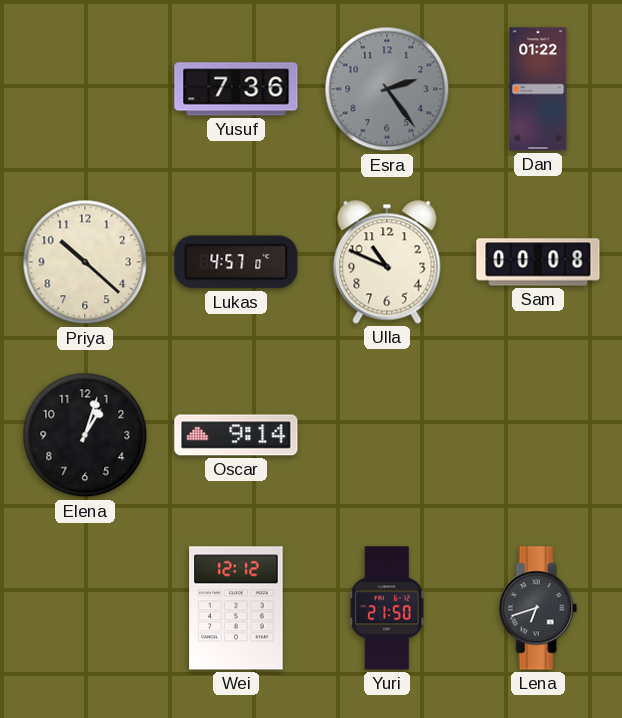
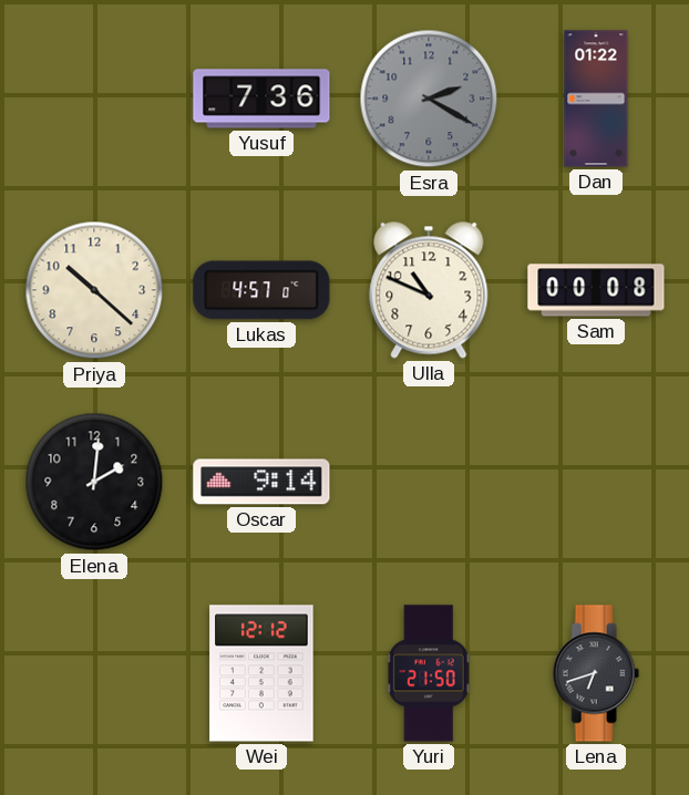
Esra: 2:24 -> 2:20 (429, 99)
Elena: 1:03 -> 2:01 (94, 482)
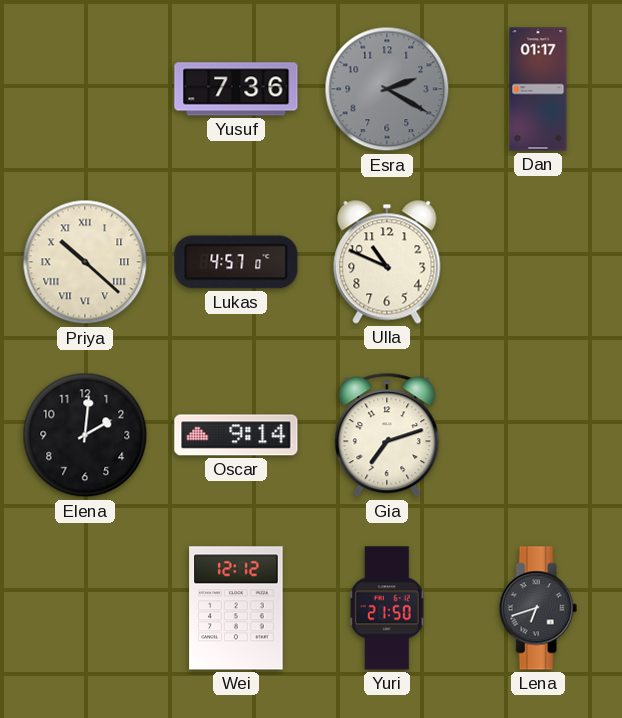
Dan: 01:22 -> 01:17 (538, 89)
Priya numerals: Arabic -> Roman (85, 262)
Sam: 00:08 -> none (596, 290)
Gia: none -> 7:12 (387, 435)
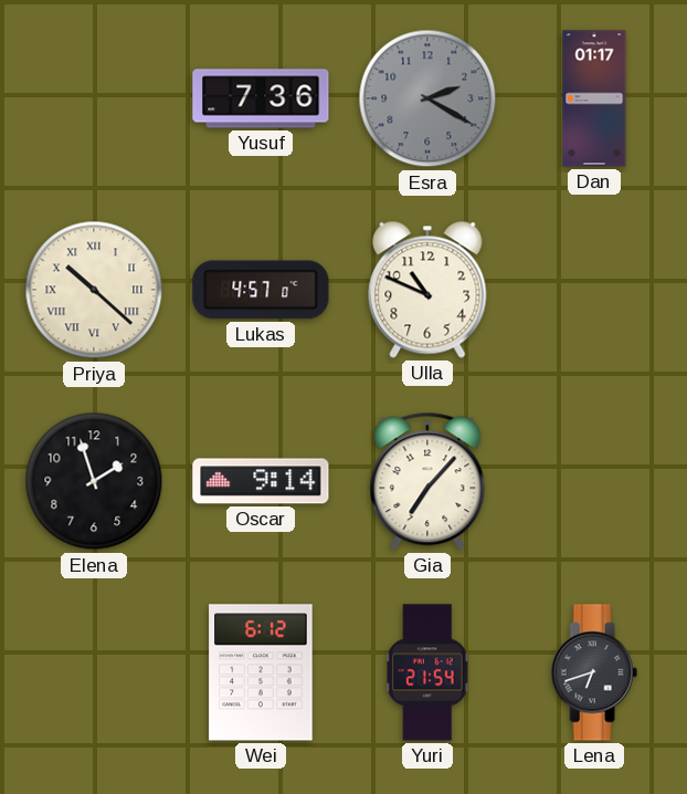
Elena: 2:01 -> 1:57 (94, 481)
Gia: 7:12 -> 7:07 (427, 481)
Wei: 12:12 -> 6:12 (261, 672)
Yuri: 21:50 -> 21:54 (427, 672)
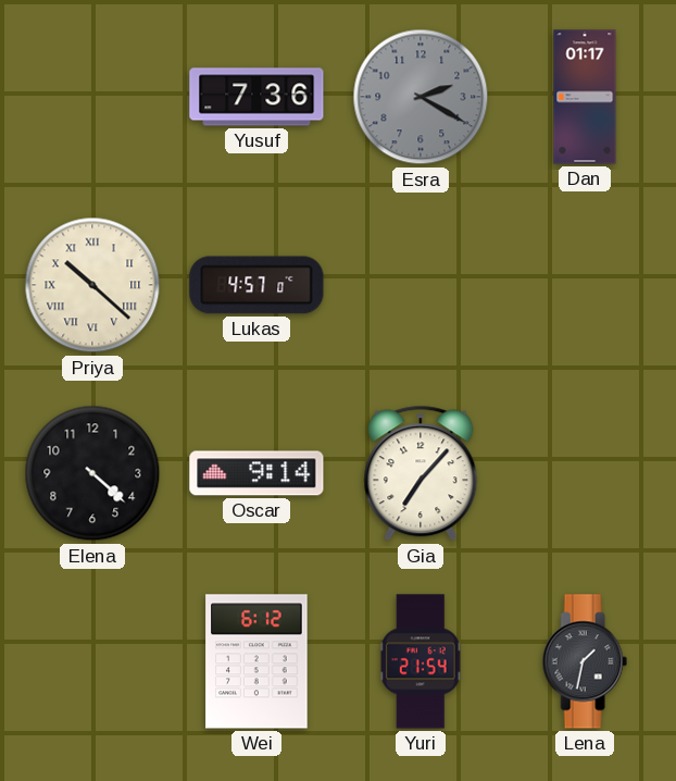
Ulla: 10:49 -> none (427, 290)
Elena: 1:57 -> 4:22 (92, 473)
Lena: 6:42 -> 1:32 (585, 661)
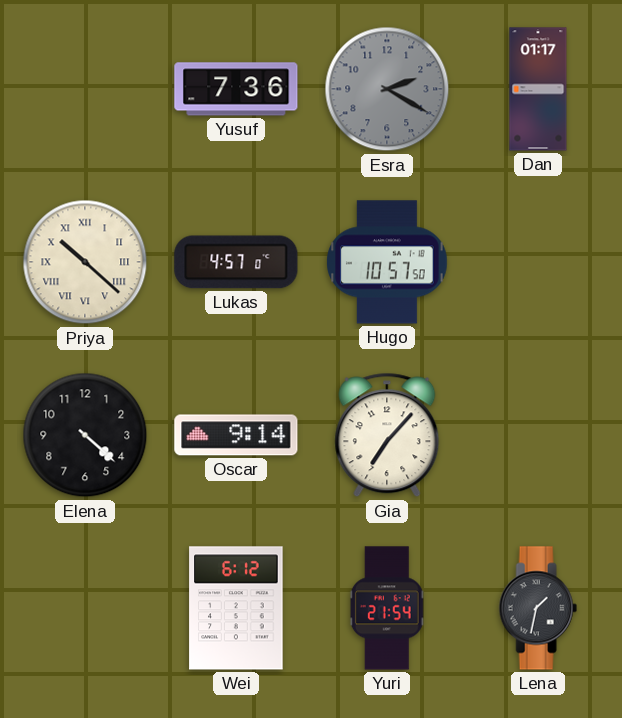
Hugo: none -> 10:57 (387, 262)
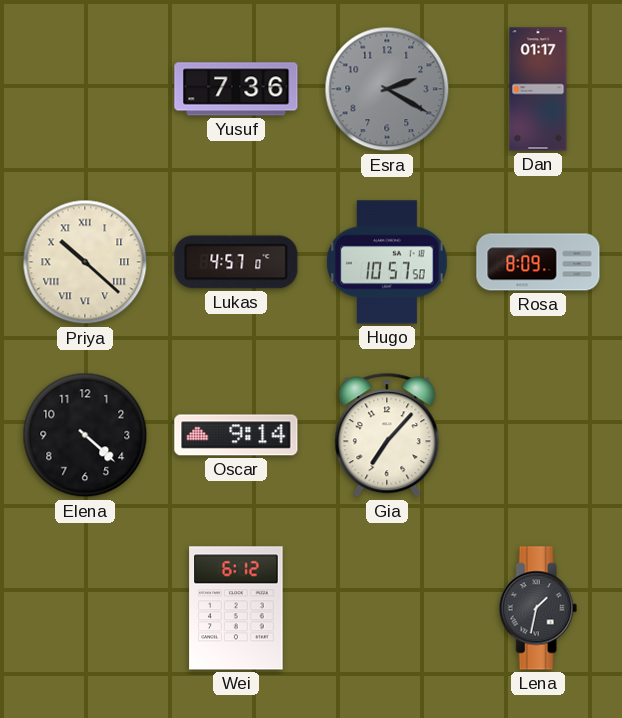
Rosa: none -> 8:09 (538, 262)
Yuri: 21:54 -> none (387, 608)
